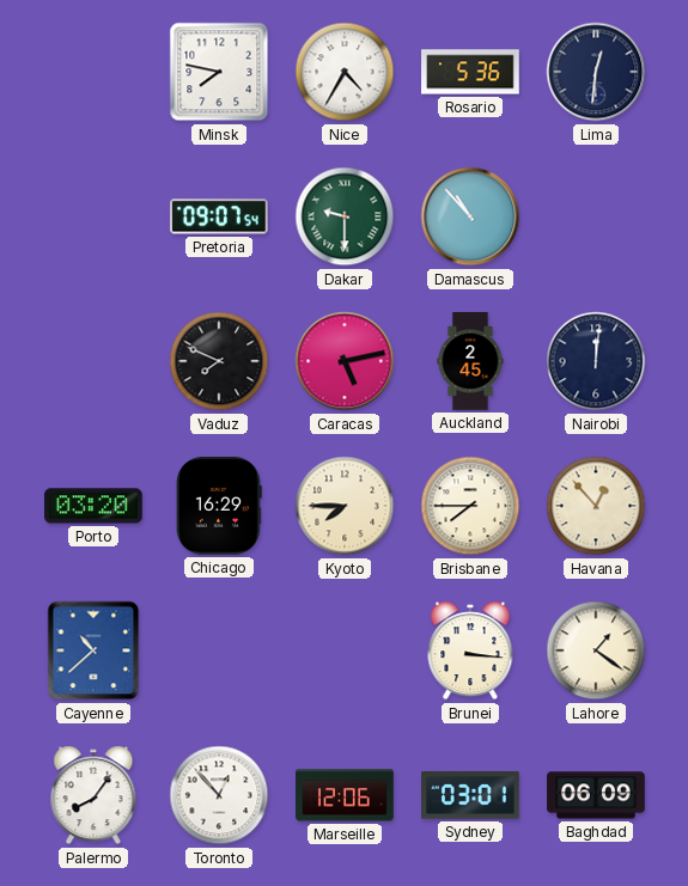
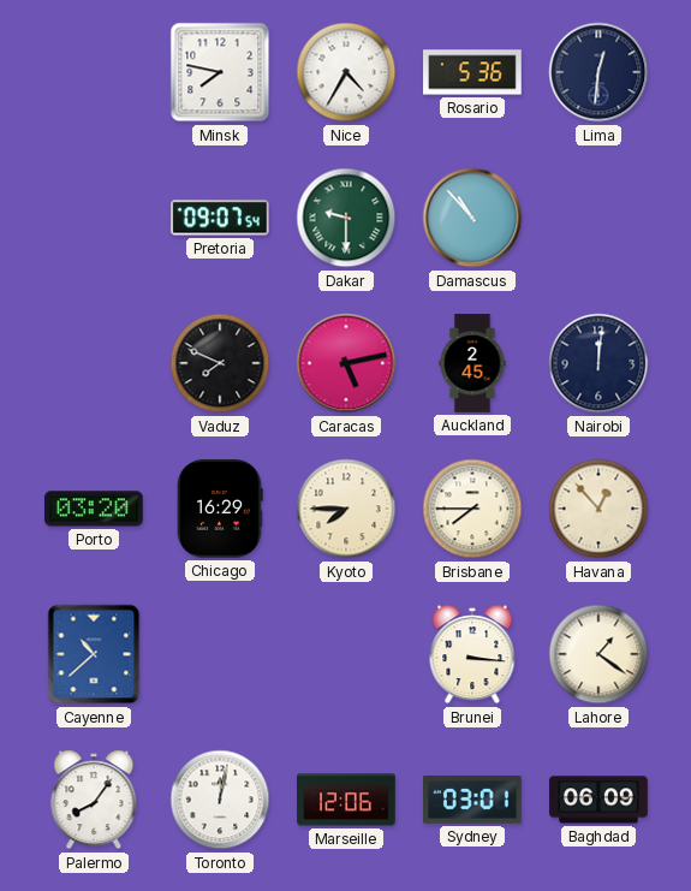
Toronto: 12:53 -> 12:02 (220, 800)
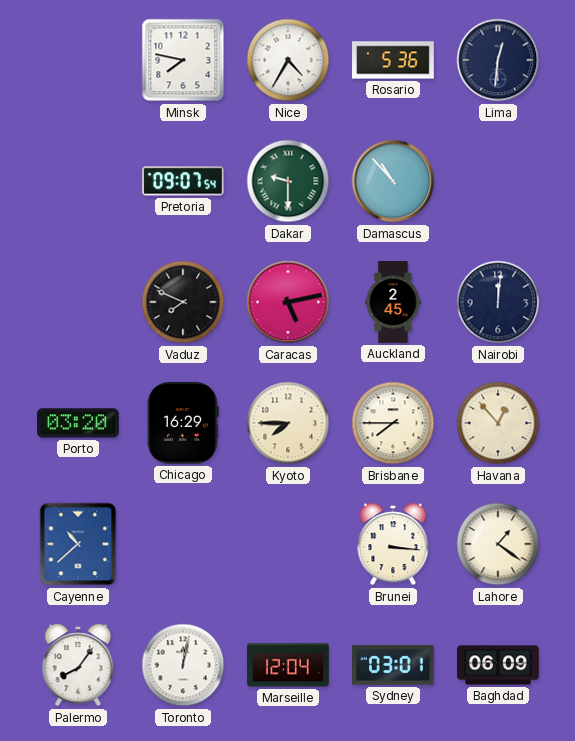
Marseille: 12:06 -> 12:04 (288, 665)
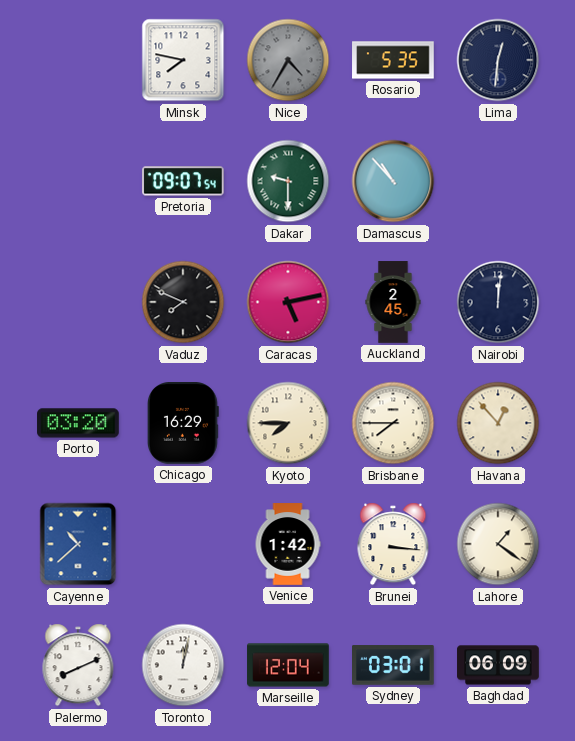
Nice dial: white -> grey (288, 60)
Rosario: 5:36 -> 5:35 (393, 60)
Venice: none -> 1:42 (288, 544)
Palermo: 8:06 -> 8:11 (78, 665)
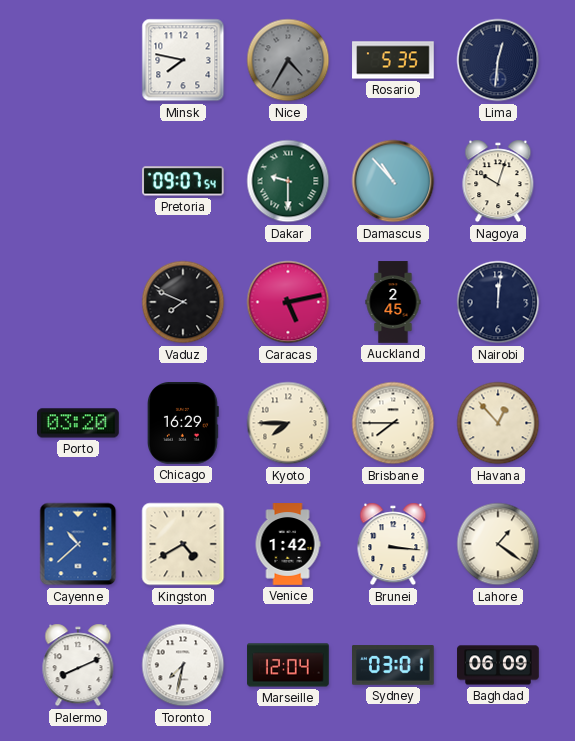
Nagoya: none -> 10:03 (498, 181)
Kingston: none -> 4:40 (183, 544)
Toronto: 12:02 -> 7:32 (183, 665)
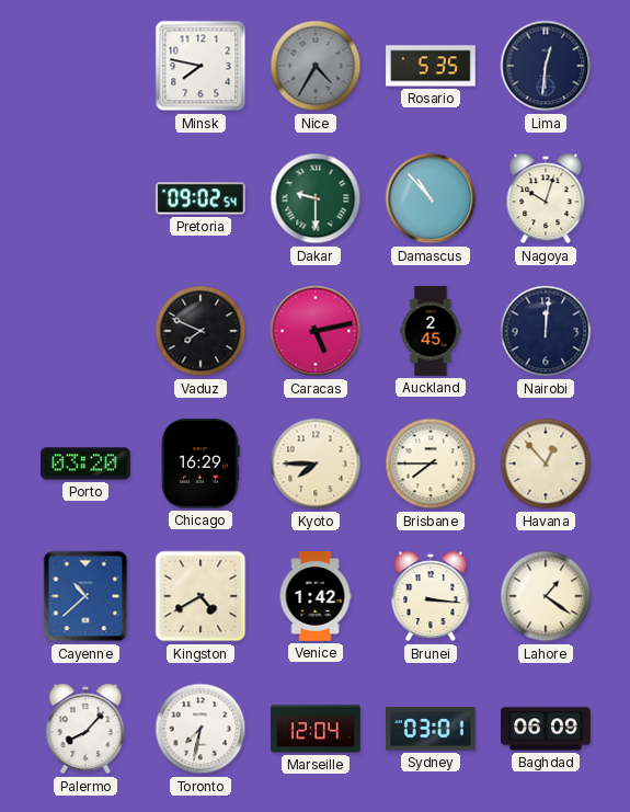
Pretoria: 09:07 -> 09:02 (202, 198)
Palermo: 8:11 -> 8:07 (85, 729)
